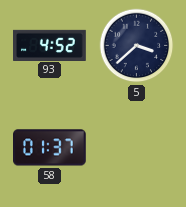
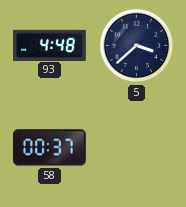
93: 4:52 -> 4:48 (50, 45)
58: 01:37 -> 00:37 (50, 148)
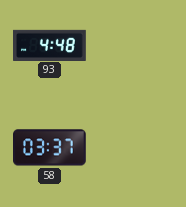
5: 3:38 -> none (137, 46)
58: 00:37 -> 03:37 (50, 148)
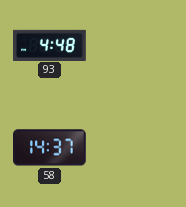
58: 03:37 -> 14:37 (50, 148)
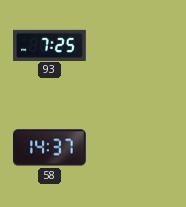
93: 4:48 -> 7:25 (50, 45)
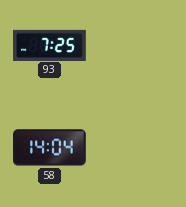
58: 14:37 -> 14:04 (50, 148)
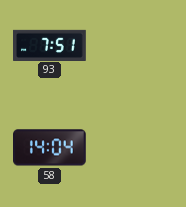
93: 7:25 -> 7:51 (50, 45)
